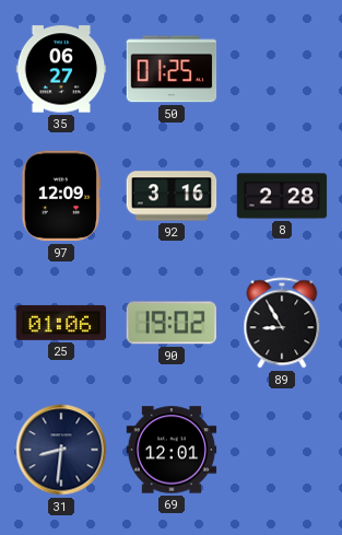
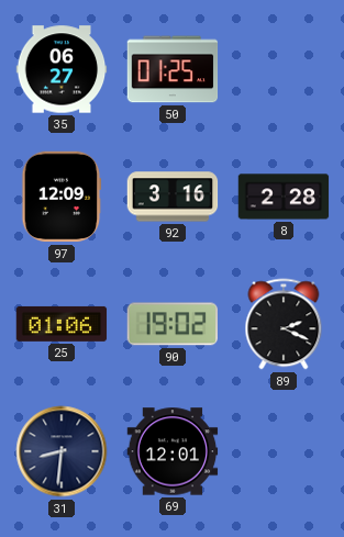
89: 8:55 -> 2:19 (284, 324)
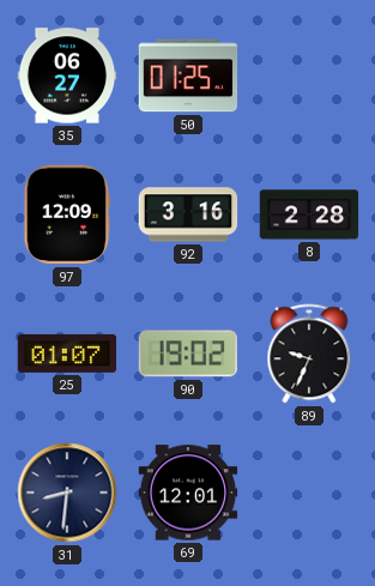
25: 01:06 -> 01:07 (67, 354)
89: 2:19 -> 9:34 (309, 354)
